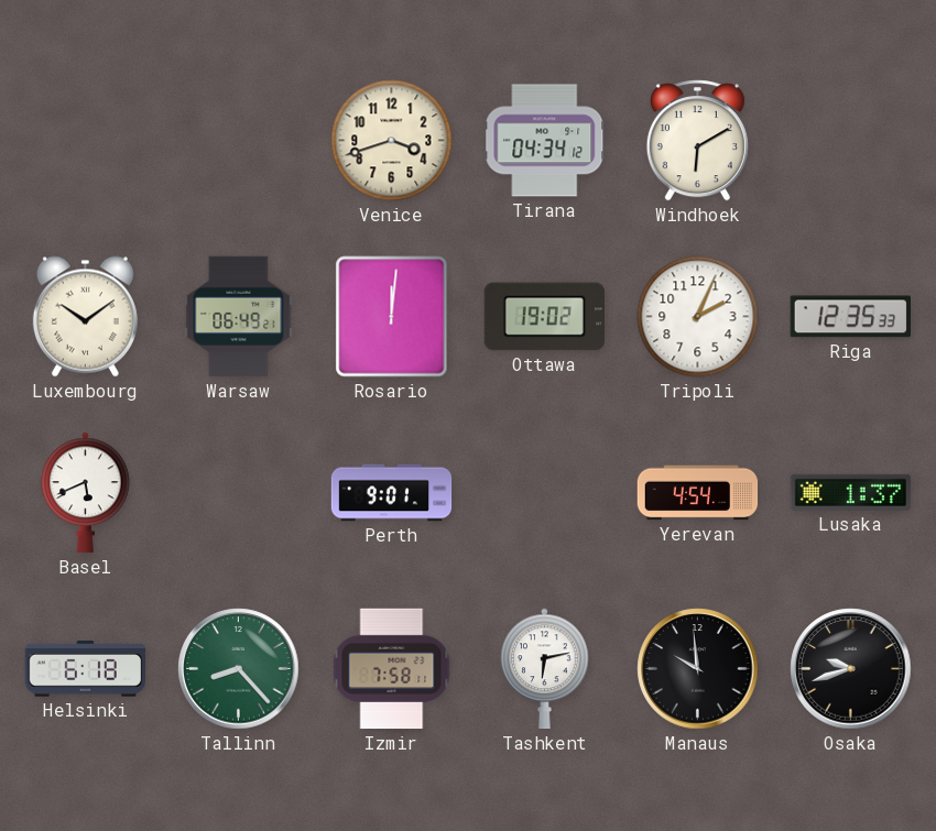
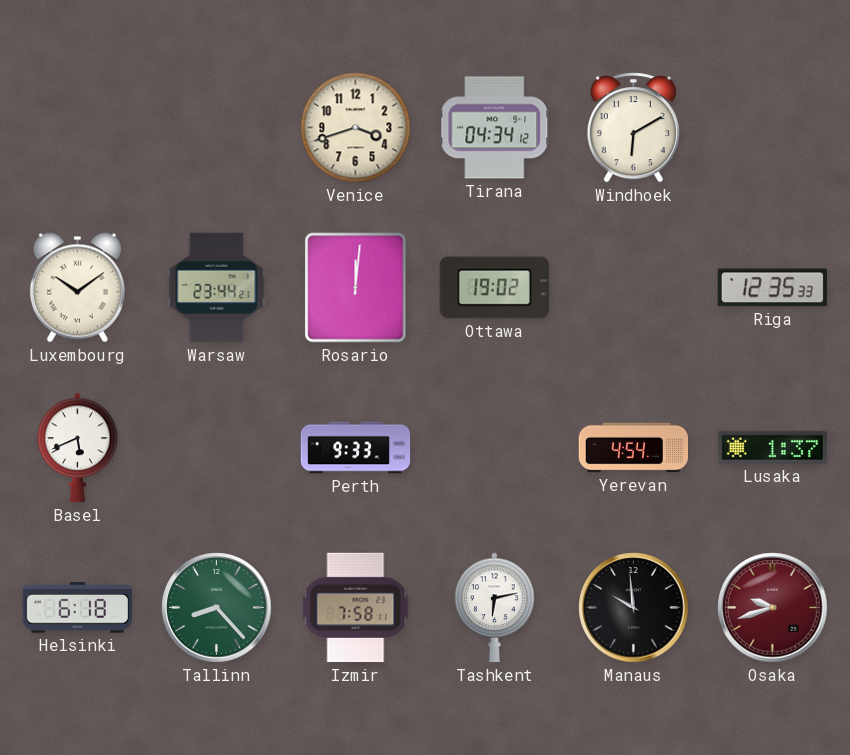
Warsaw: 06:49 -> 23:44 (217, 288)
Tripoli: 2:04 -> none (698, 317)
Perth: 9:01 -> 9:33 (356, 448)
Osaka dial: black -> burgundy (773, 608)
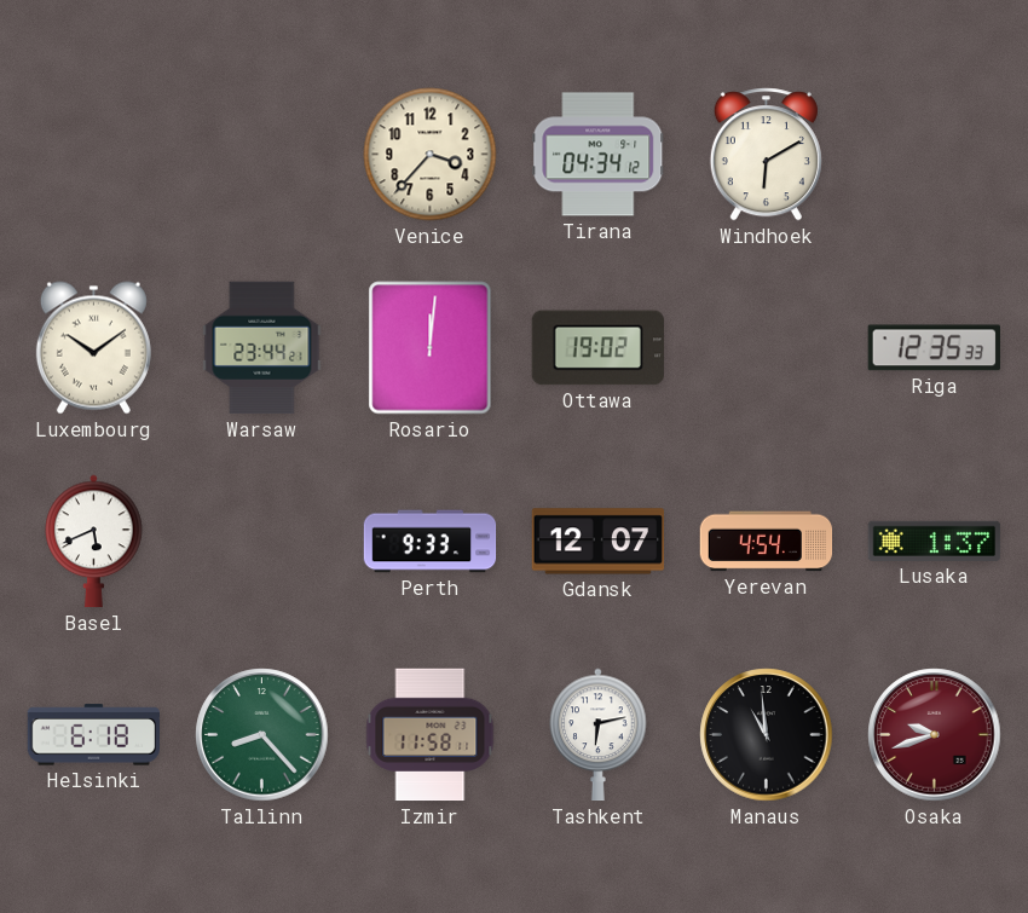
Venice: 3:42 -> 3:37 (431, 155)
Gdansk: none -> 12:07 (599, 542)
Izmir: 7:58 -> 11:58 (431, 735)
Manaus: 9:59 -> 10:59 (767, 735)
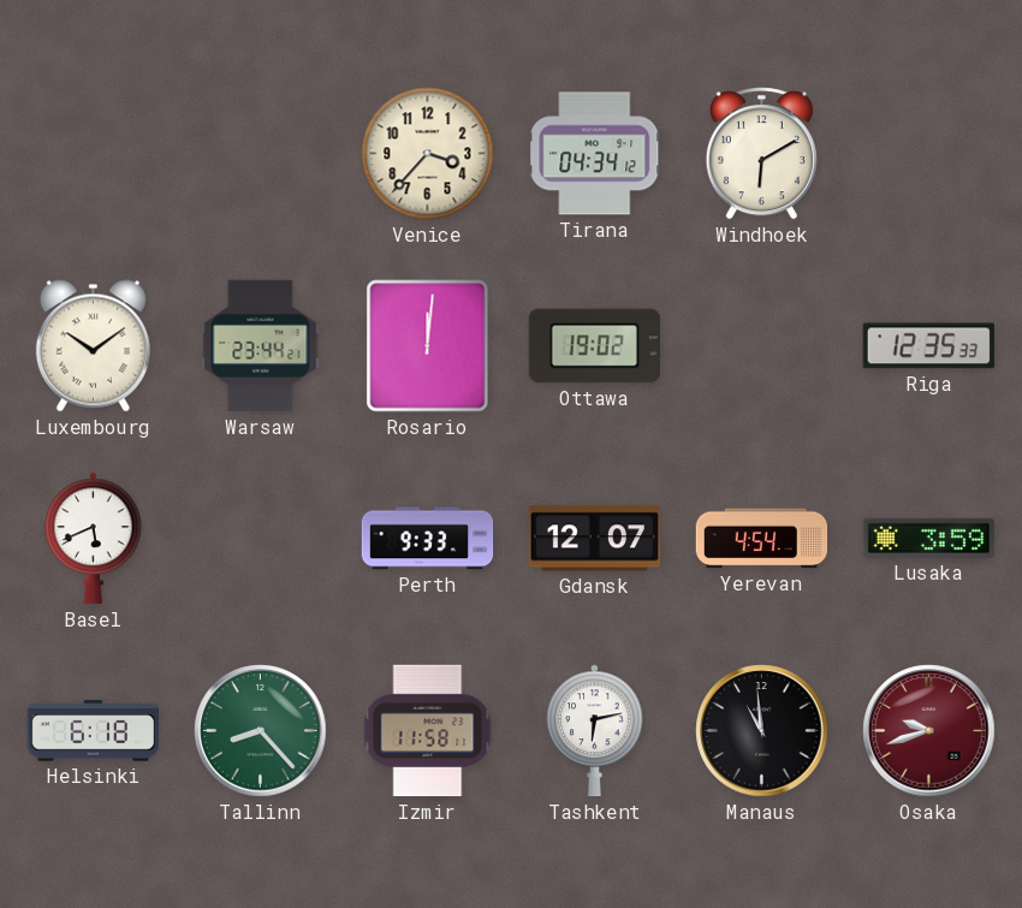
Lusaka: 1:37 -> 3:59 (929, 538)
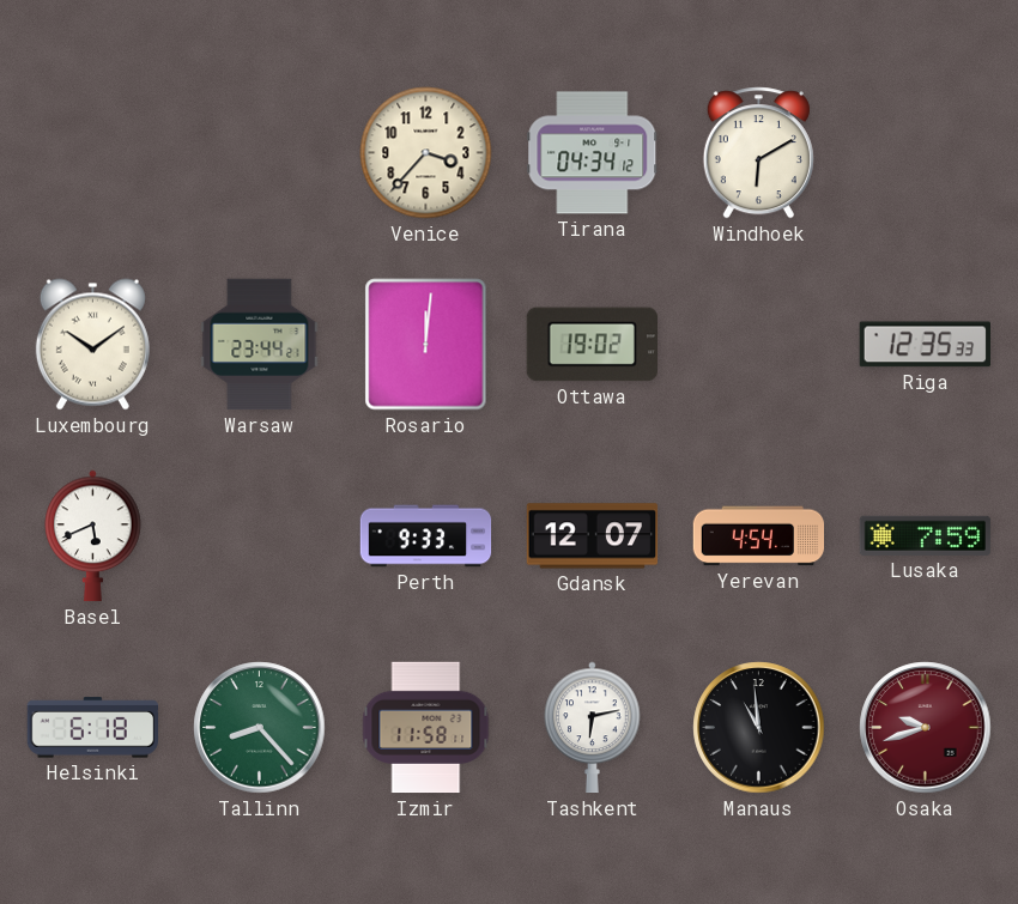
Lusaka: 3:59 -> 7:59 (926, 535)
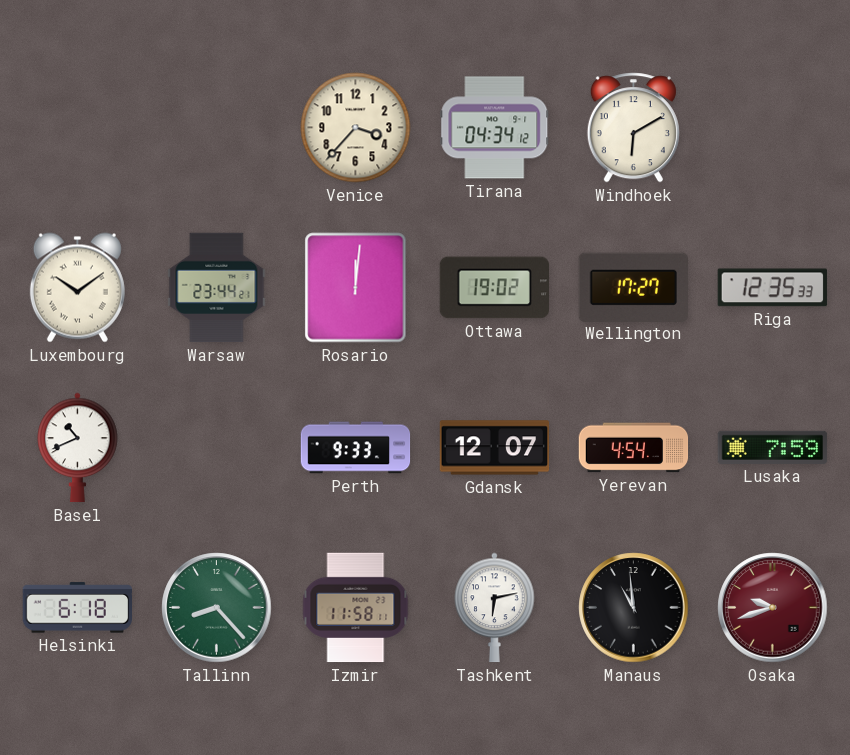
Wellington: none -> 17:27 (633, 287)
Basel: 5:41 -> 10:41 (78, 448)
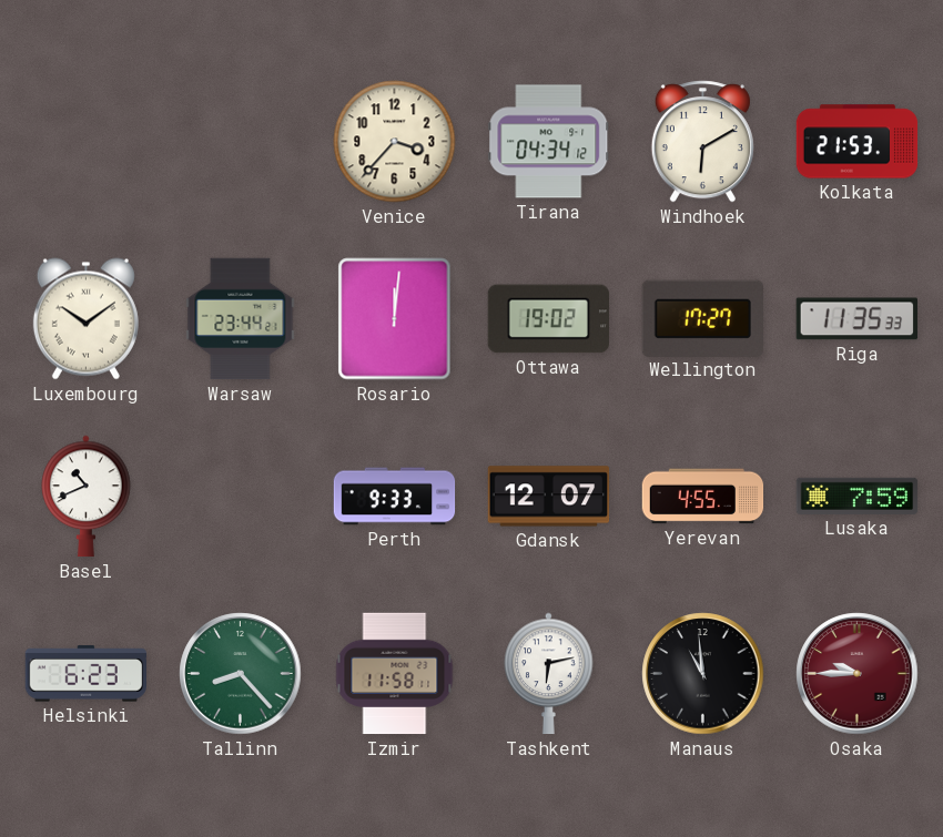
Kolkata: none -> 21:53 (858, 142)
Riga: 12:35 -> 11:35 (856, 319)
Yerevan: 4:54 -> 4:55 (703, 497)
Helsinki: 6:18 -> 6:23 (85, 674)
Osaka: 9:42 -> 9:45 (858, 674)
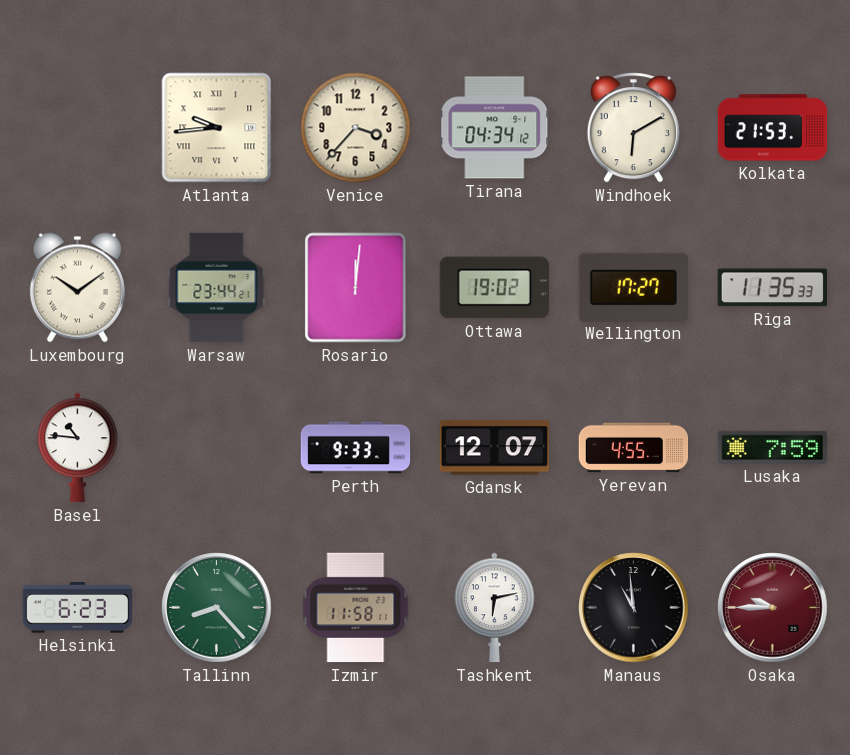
Atlanta: none -> 9:44 (217, 128)
Basel: 10:41 -> 10:46 (78, 448)
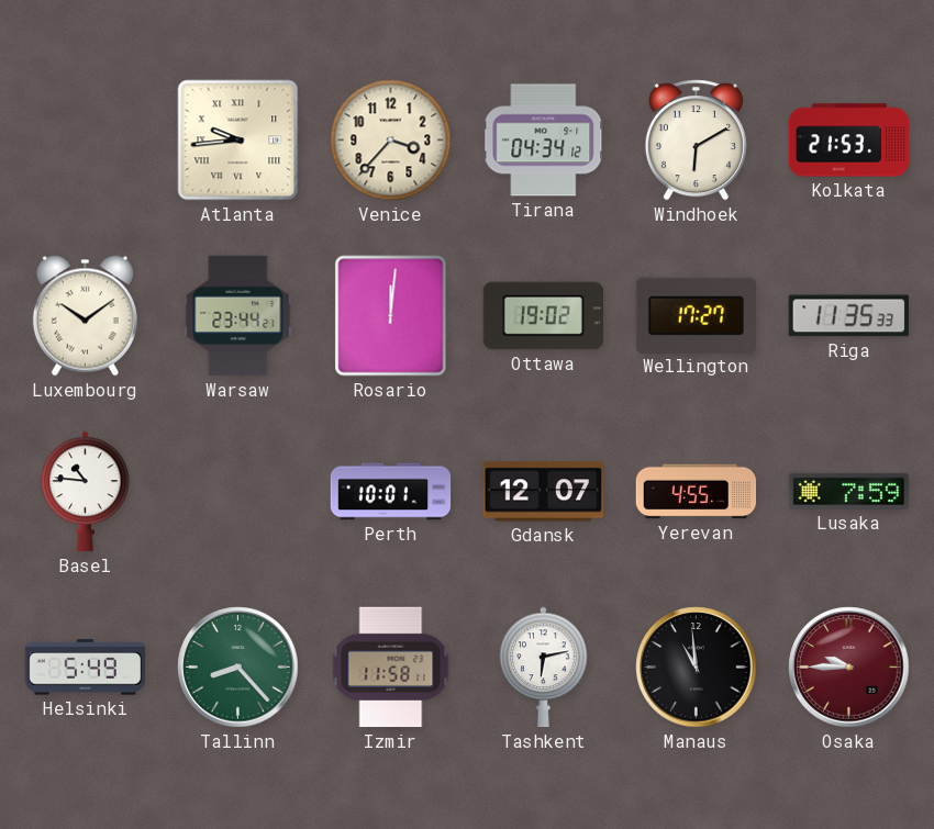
Perth: 9:33 -> 10:01 (391, 492)
Helsinki: 6:23 -> 5:49 (85, 668)
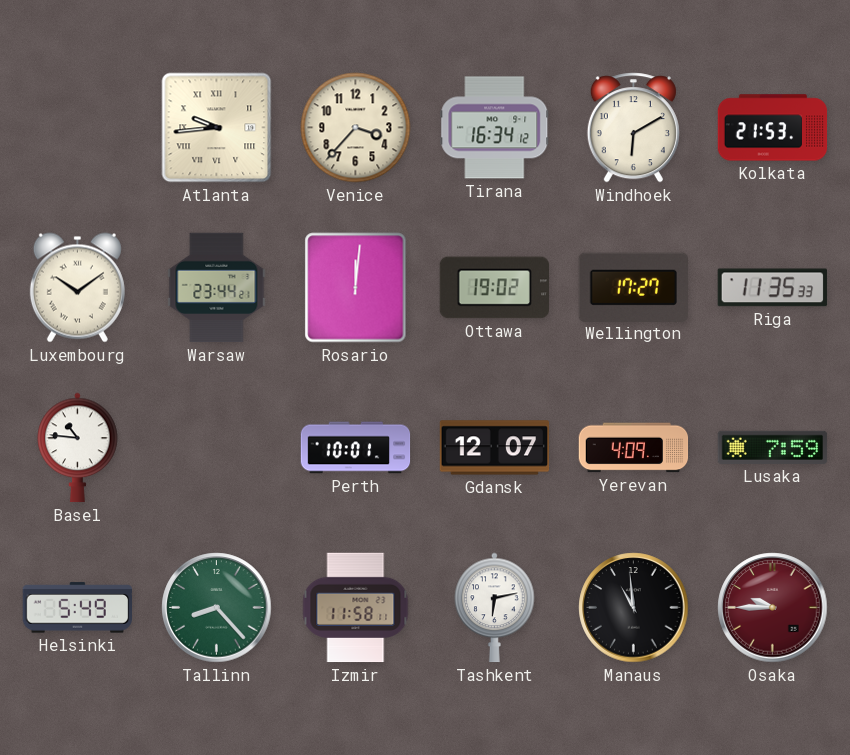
Tirana: 04:34 -> 16:34 (495, 128)
Yerevan: 4:55 -> 4:09 (634, 448)
